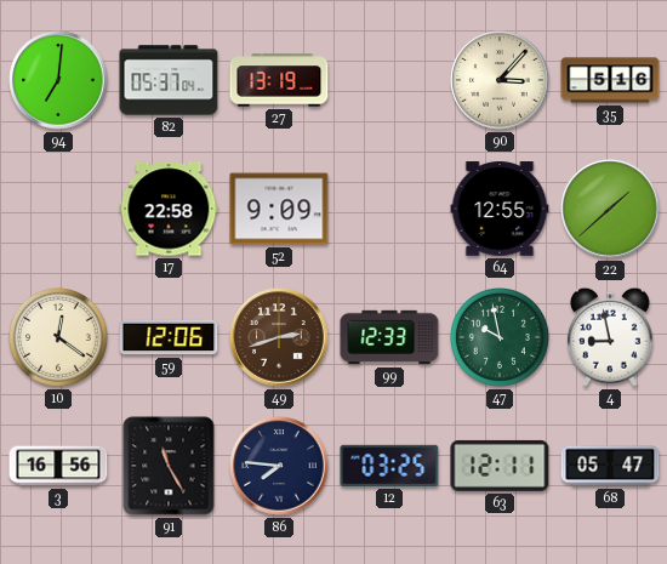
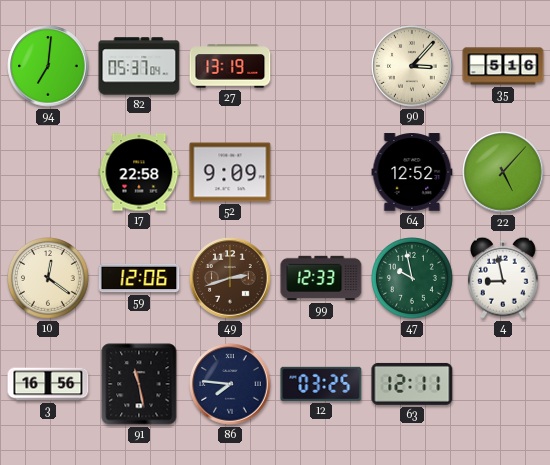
64: 12:55 -> 12:52 (412, 172)
22: 1:38 -> 5:07 (503, 172)
91: 11:25 -> 11:28 (139, 384)
68: 05:47 -> none (610, 466)
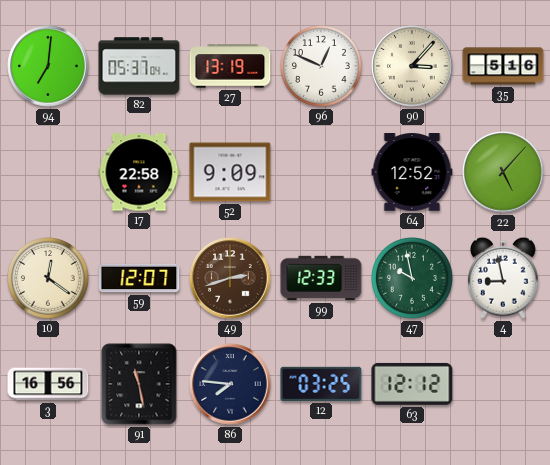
96: none -> 12:49 (322, 67)
59: 12:06 -> 12:07 (139, 278)
63: 12:11 -> 12:12 (412, 384)
